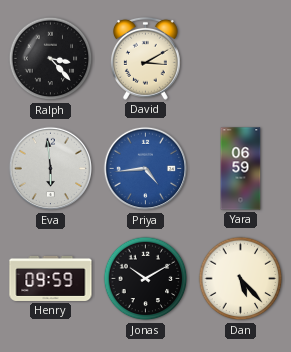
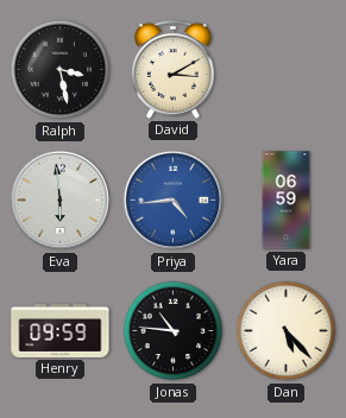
Ralph: 3:23 -> 3:28 (61, 70)
Jonas: 10:10 -> 10:46 (174, 331)
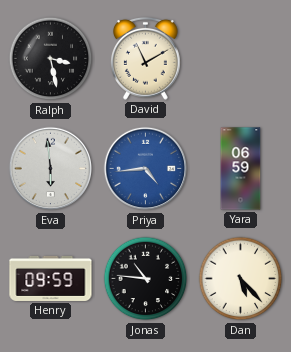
David: 3:10 -> 11:10 (146, 58)
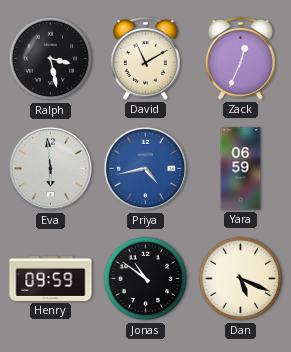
Zack: none -> 12:34 (241, 58)
Priya: 4:44 -> 4:43 (145, 169)
Jonas: 10:46 -> 10:51 (146, 279)
Dan: 5:23 -> 5:19 (241, 279)
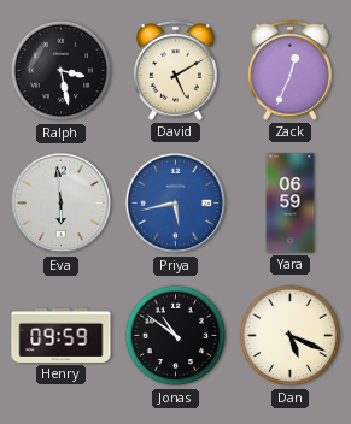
David: 11:10 -> 5:10 (176, 70)
Priya: 4:43 -> 5:43 (175, 204)
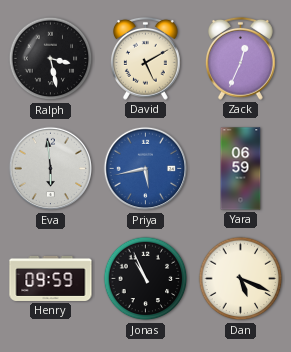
Jonas: 10:51 -> 10:56 (146, 279)
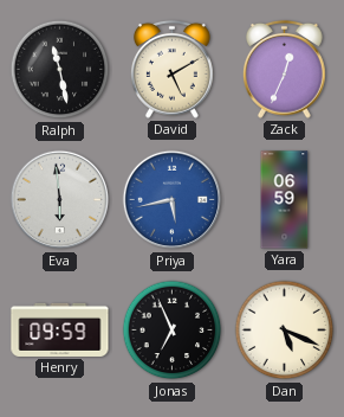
Ralph: 3:28 -> 11:28 (60, 70)
Jonas: 10:56 -> 6:56 (173, 331)
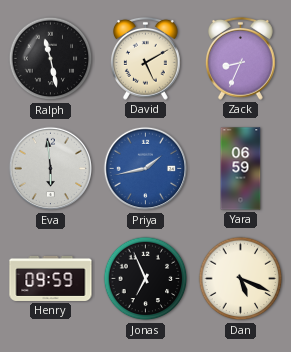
Zack: 12:34 -> 8:34 (241, 58)
Priya: 5:43 -> 1:43 (145, 169)
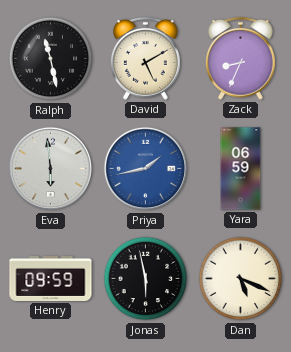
Jonas: 6:56 -> 5:58 (146, 279)
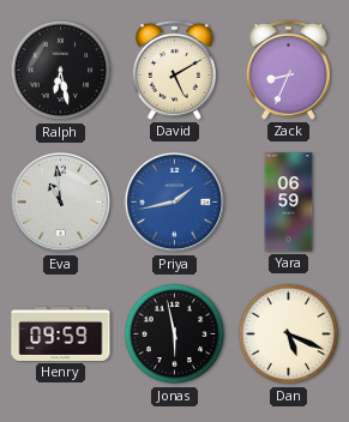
Ralph: 11:28 -> 6:28 (61, 71)
Eva: 5:59 -> 10:59 (60, 203)
